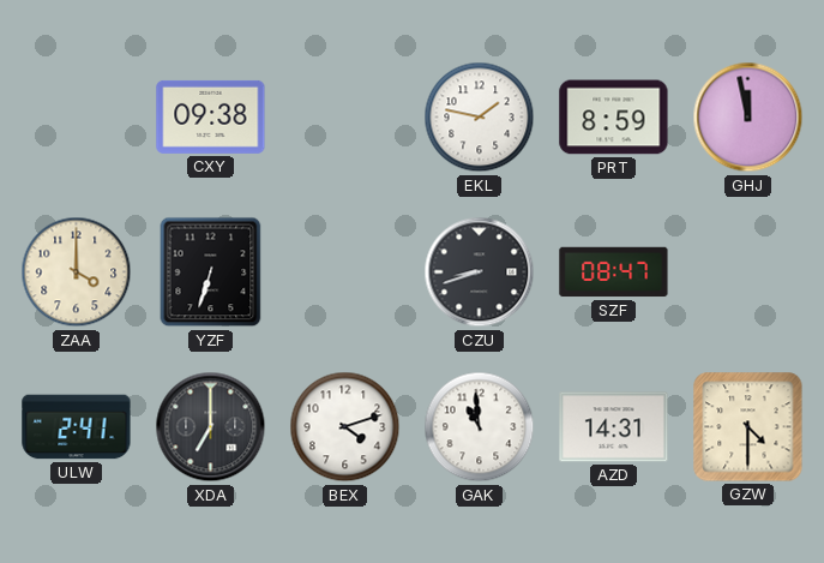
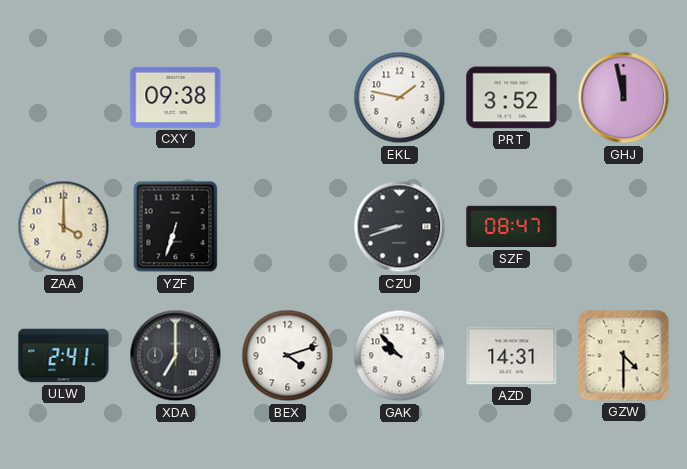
PRT: 8:59 -> 3:52 (512, 98)
GAK: 10:59 -> 9:53 (400, 356)
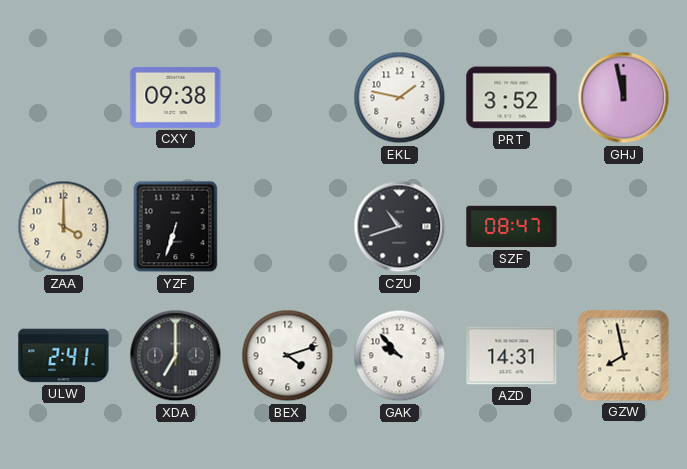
CZU: 8:42 -> 10:42 (400, 227)
GZW: 4:30 -> 7:58 (624, 356)
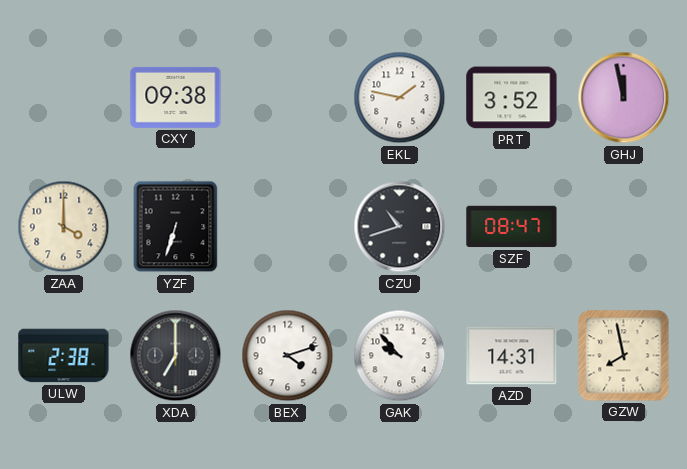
ULW: 2:41 -> 2:38 (64, 356)
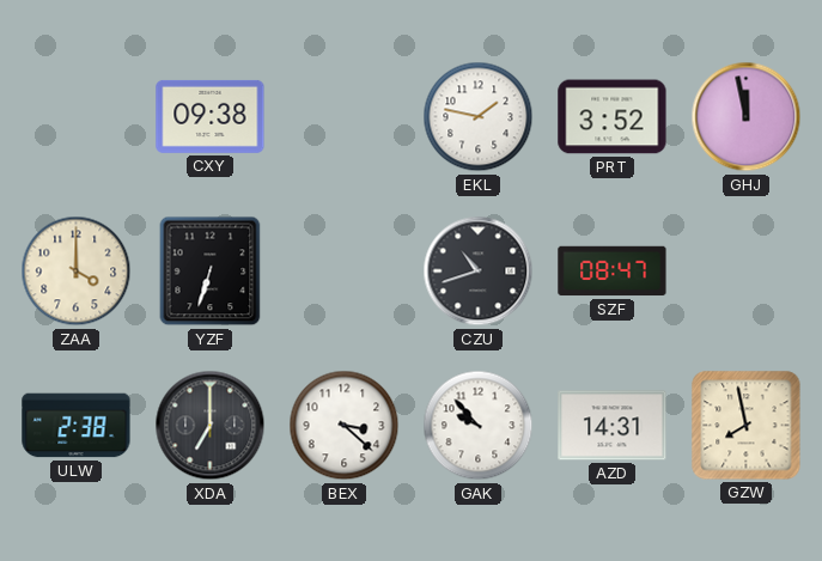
BEX: 4:12 -> 3:22 (345, 426)
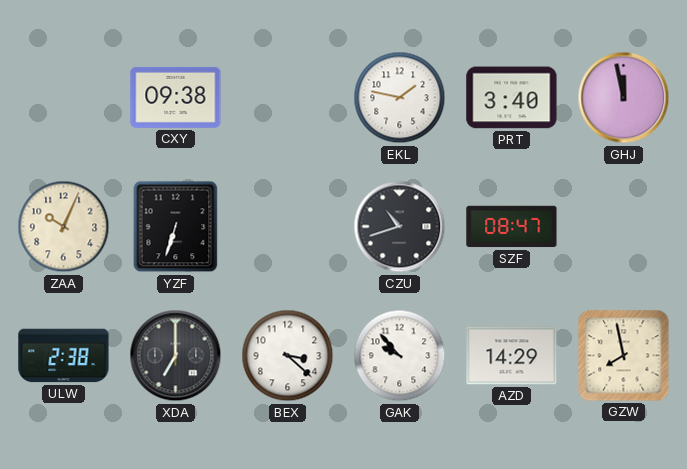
PRT: 3:52 -> 3:40 (512, 98)
ZAA: 4:00 -> 10:04 (64, 227)
AZD: 14:31 -> 14:29 (512, 356)
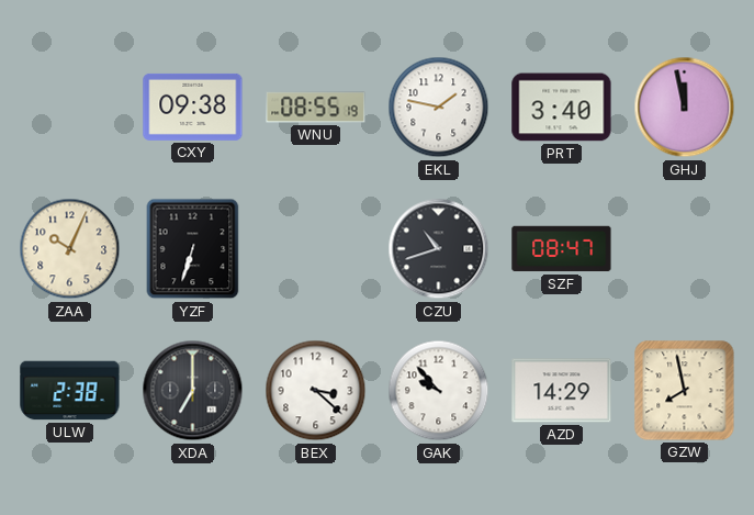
WNU: none -> 08:55 (316, 108)
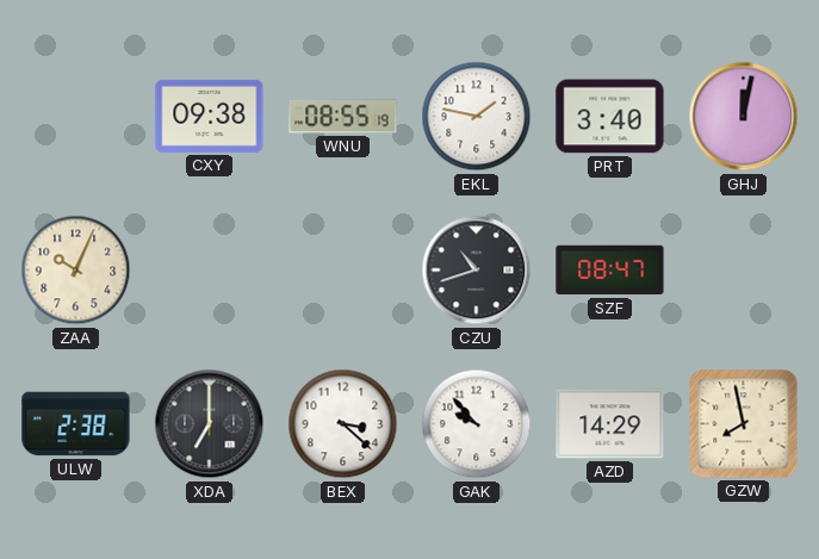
GHJ: 11:58 -> 12:02 (744, 117)
YZF: 6:33 -> none (193, 249)
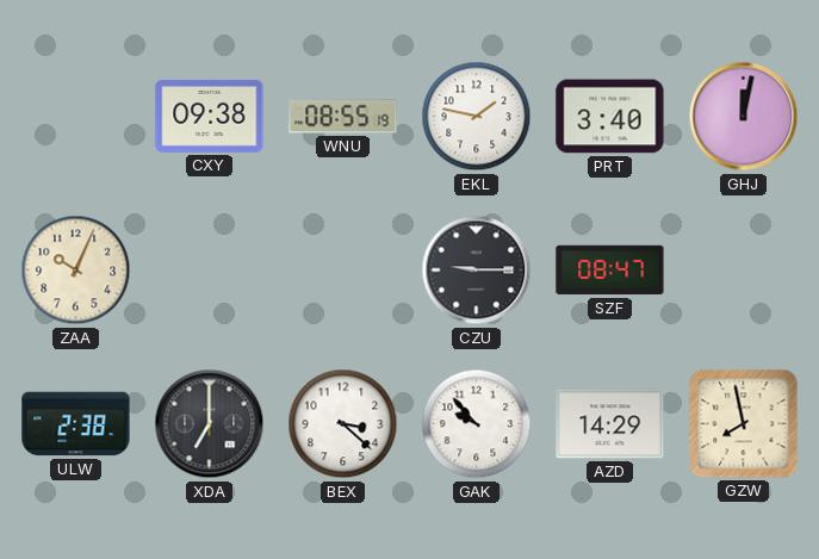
CZU: 10:42 -> 9:15 (477, 271)
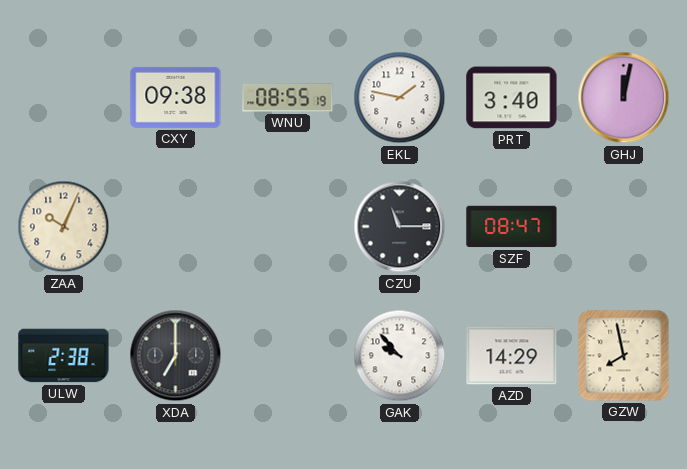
CZU: 9:15 -> 11:15 (400, 227)
BEX: 3:22 -> none (343, 424)
